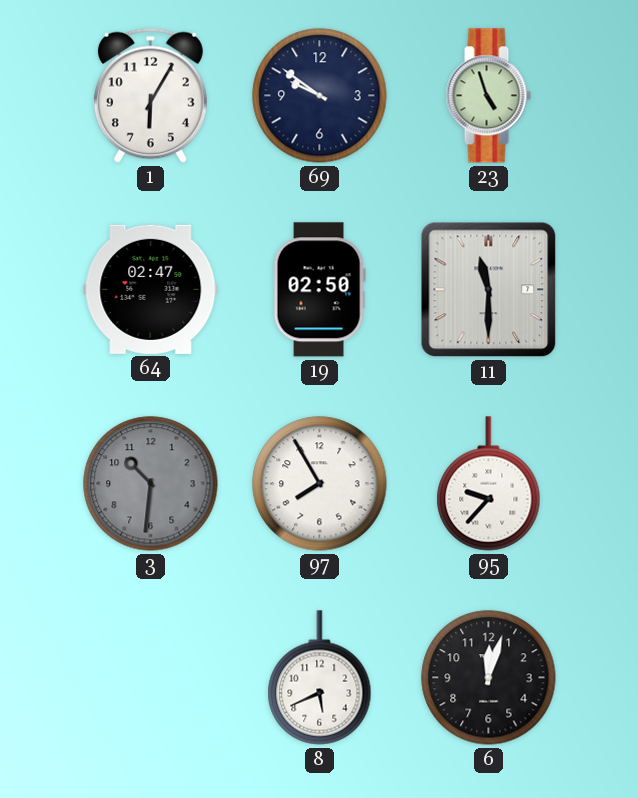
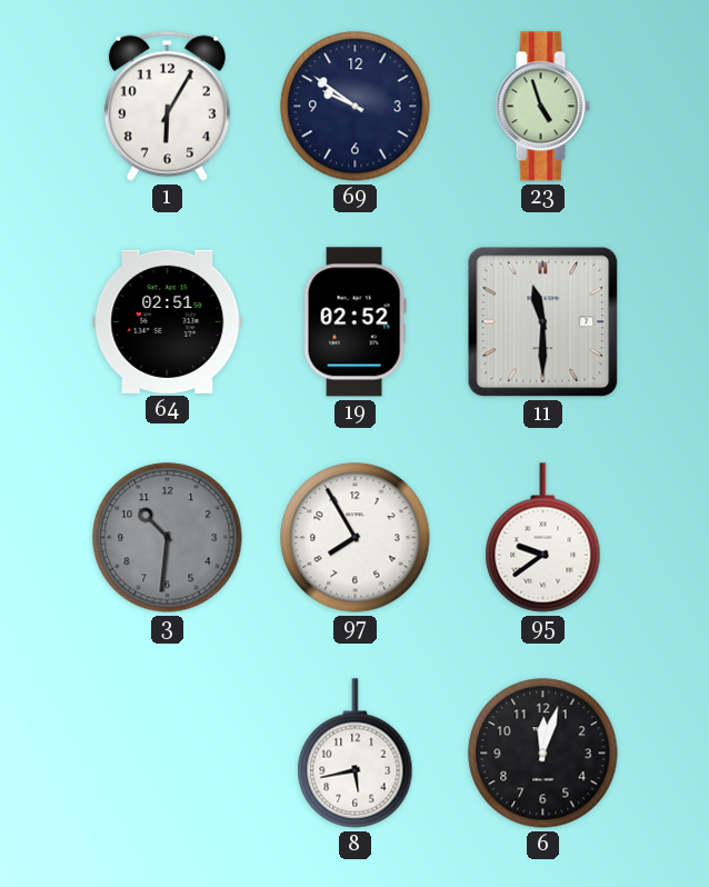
64: 02:47 -> 02:51 (168, 321)
19: 02:50 -> 02:52 (354, 322)
95: 9:37 -> 9:39 (543, 538)
8: 5:41 -> 5:43 (356, 754)
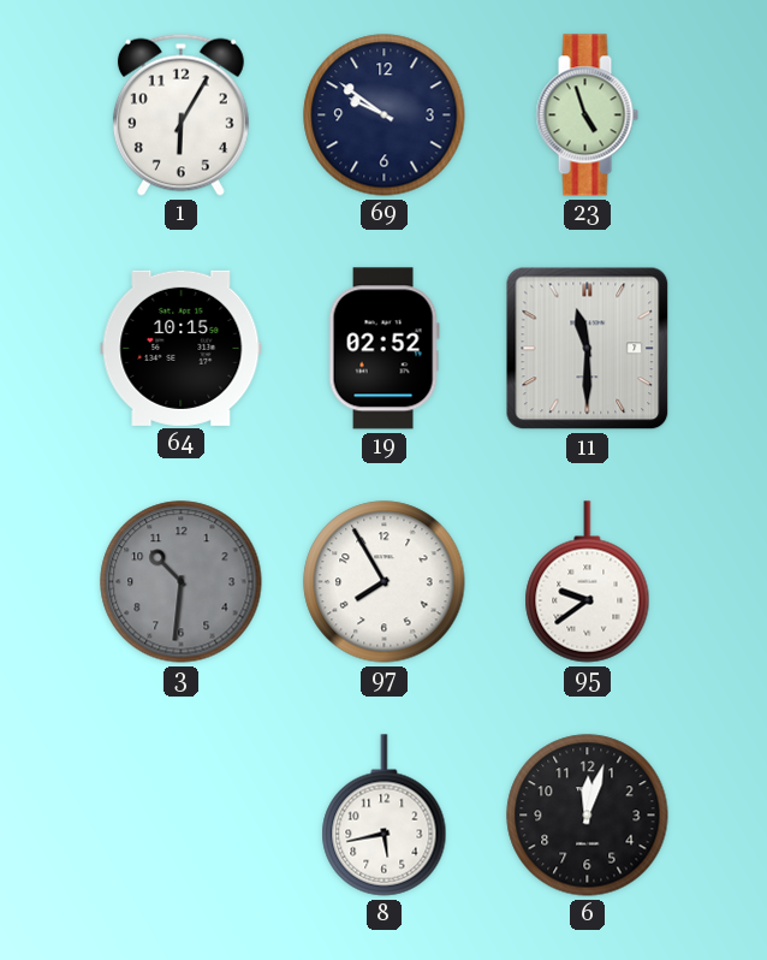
64: 02:51 -> 10:15 (182, 348)
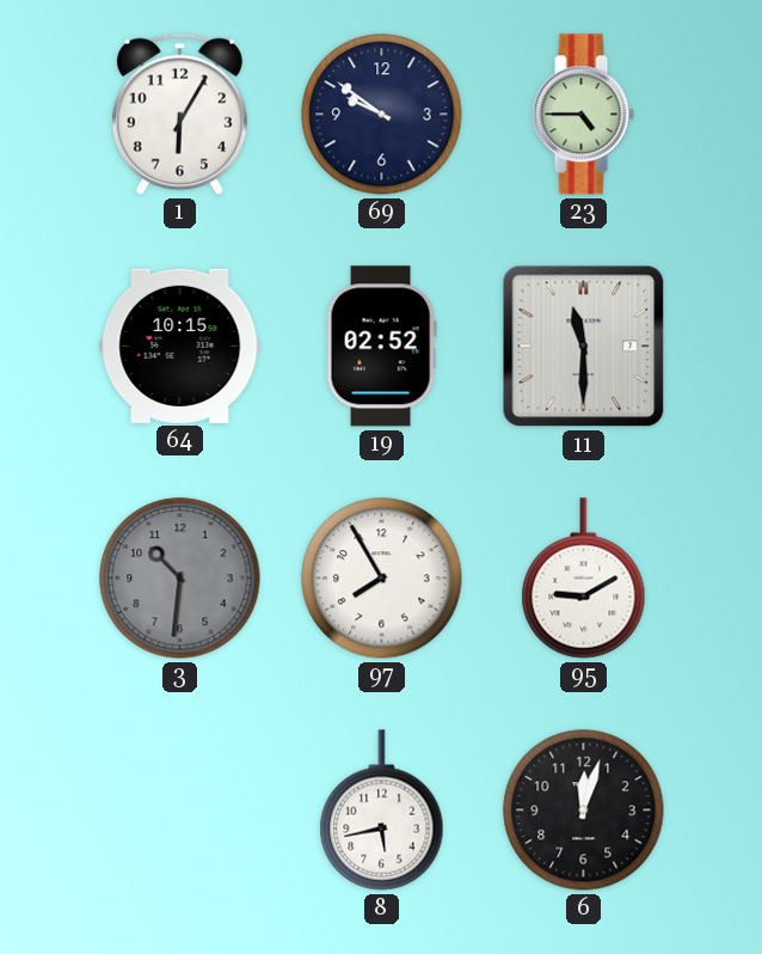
23: 4:57 -> 4:45 (583, 115)
95: 9:39 -> 9:10 (584, 579)
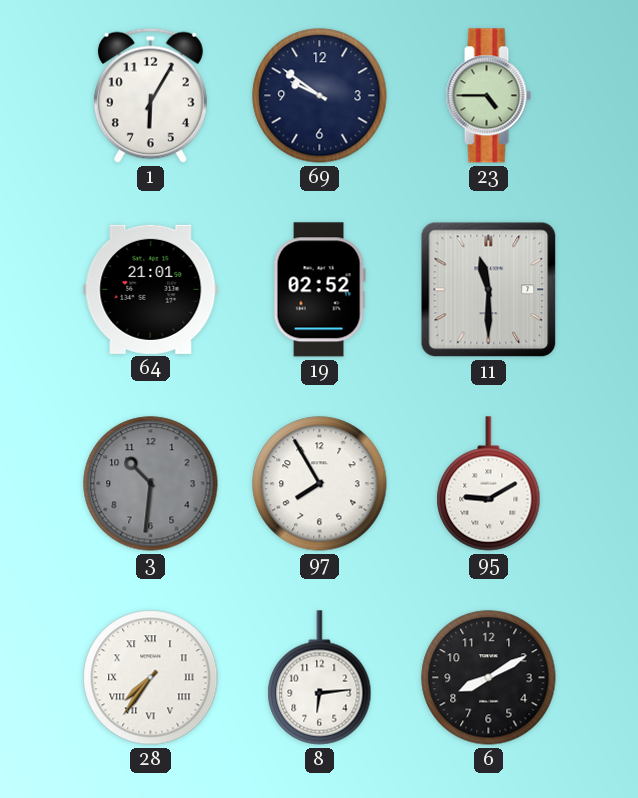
64: 10:15 -> 21:01 (151, 289)
28: none -> 7:36 (151, 678)
8: 5:43 -> 6:14 (320, 678)
6: 12:03 -> 8:10 (489, 678)
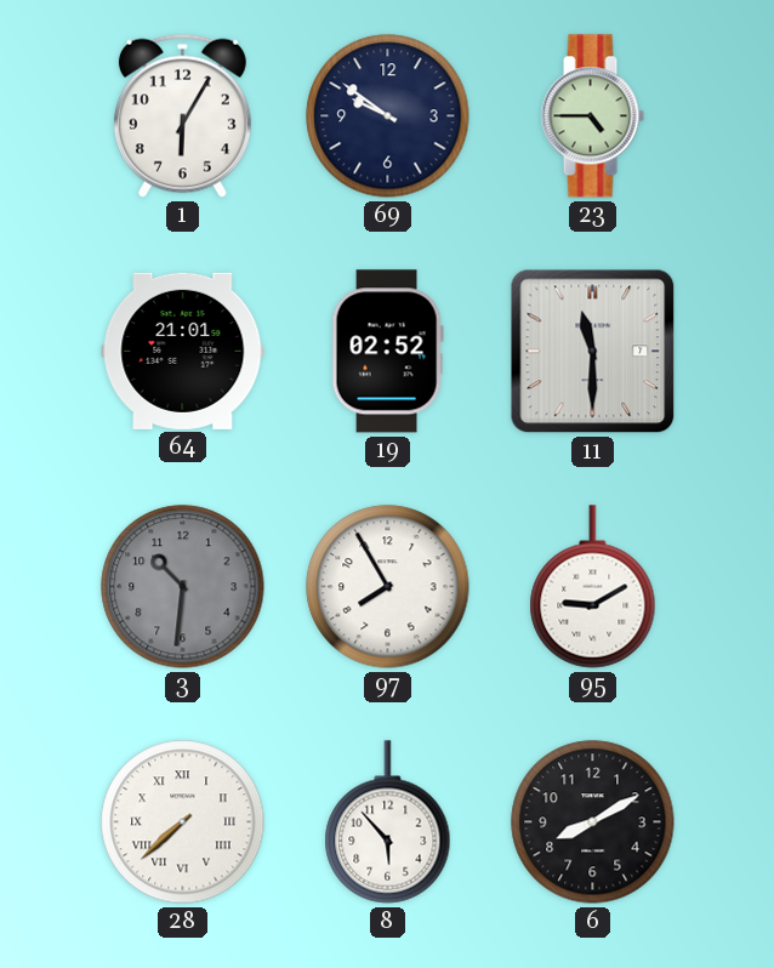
28: 7:36 -> 7:38 (183, 822)
8: 6:14 -> 5:53 (388, 822)
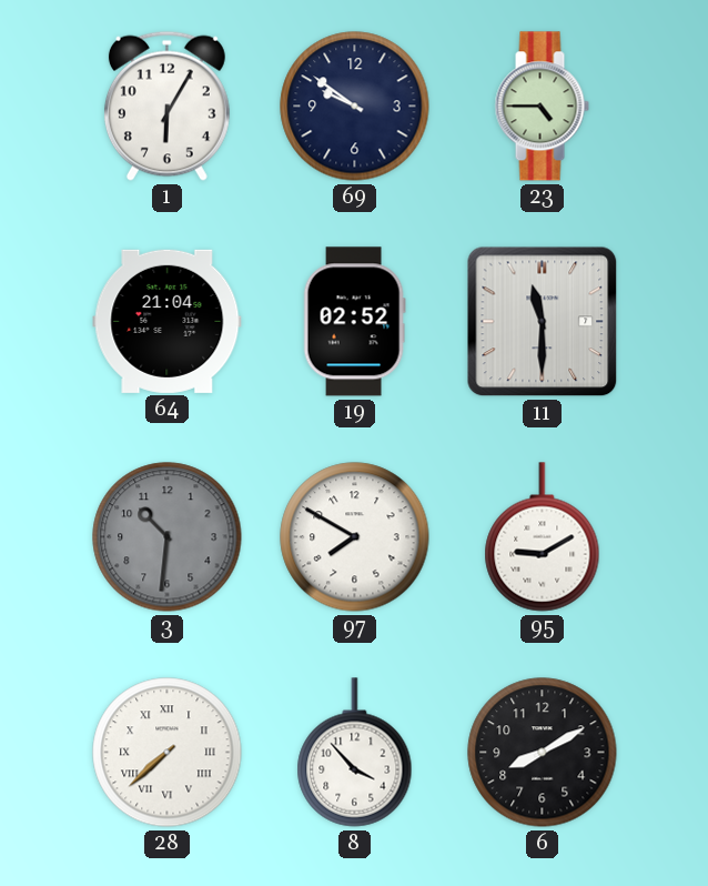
64: 21:01 -> 21:04 (168, 321)
97: 7:55 -> 7:50 (355, 537)
8: 5:53 -> 3:53 (355, 753)
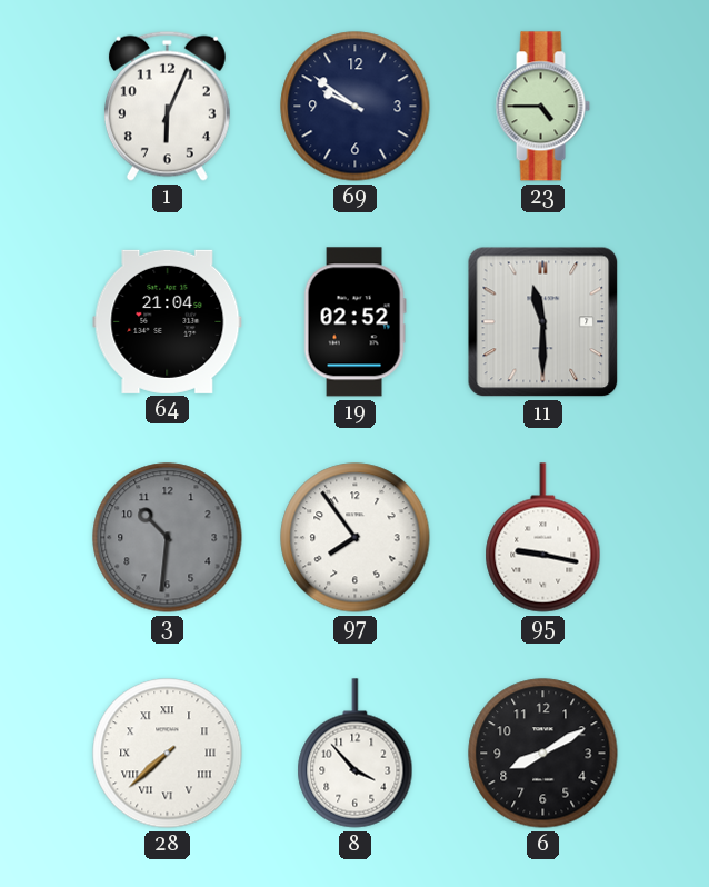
1: 6:05 -> 6:04 (167, 106)
97: 7:50 -> 7:54 (356, 538)
95: 9:10 -> 9:17 (543, 538)
